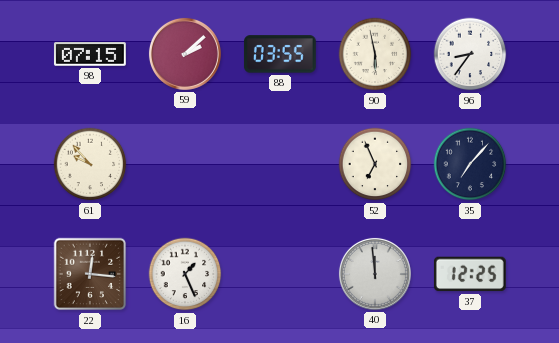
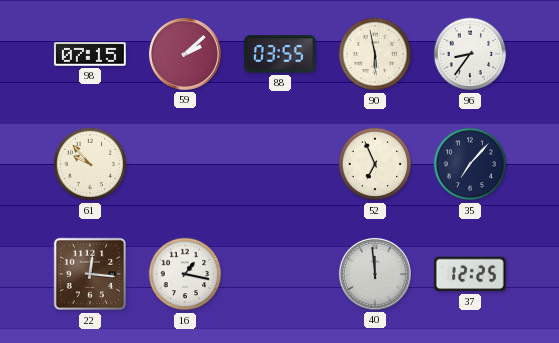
16: 1:26 -> 1:17 (185, 274)
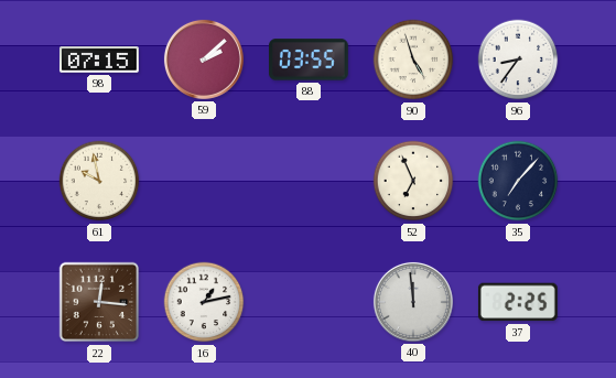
90: 5:58 -> 4:57 (413, 60)
61: 9:53 -> 9:58 (99, 181)
16: 1:17 -> 1:13 (204, 302)
37: 12:25 -> 2:25 (518, 302)
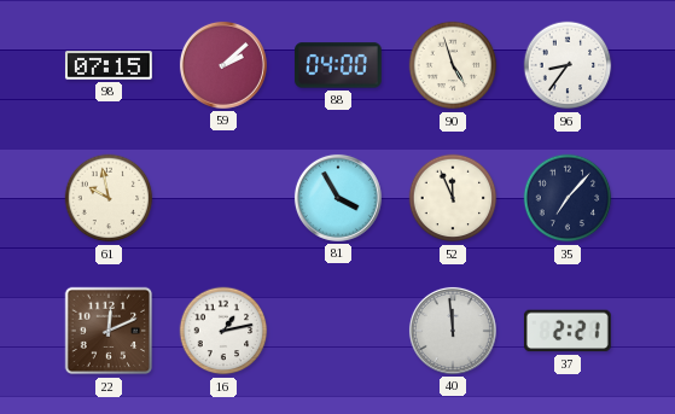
88: 03:55 -> 04:00 (338, 65)
81: none -> 3:55 (338, 198)
52: 6:56 -> 11:56 (453, 198)
22: 12:16 -> 12:11 (109, 331)
37: 2:25 -> 2:21 (568, 331)
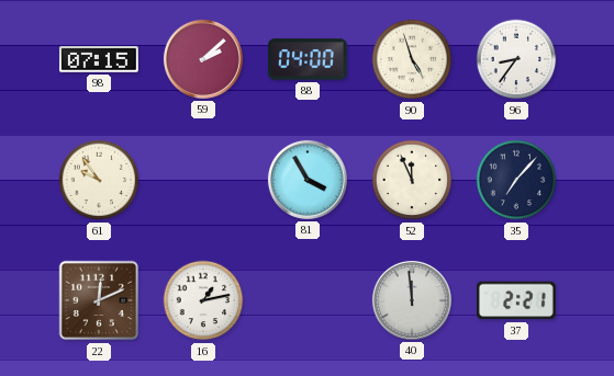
61: 9:58 -> 9:54 (99, 180)
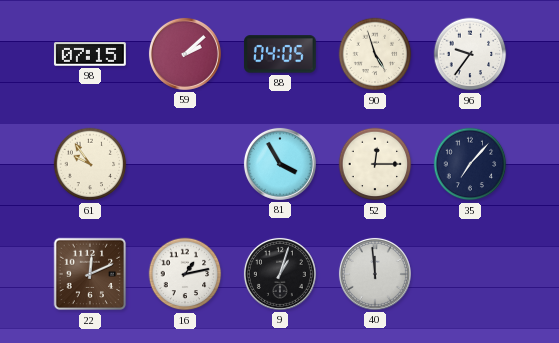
88: 04:00 -> 04:05 (280, 54)
96: 8:36 -> 9:36 (470, 54)
52: 11:56 -> 12:15 (375, 164)
9: none -> 1:03 (280, 274)
37: 2:21 -> none (516, 300)
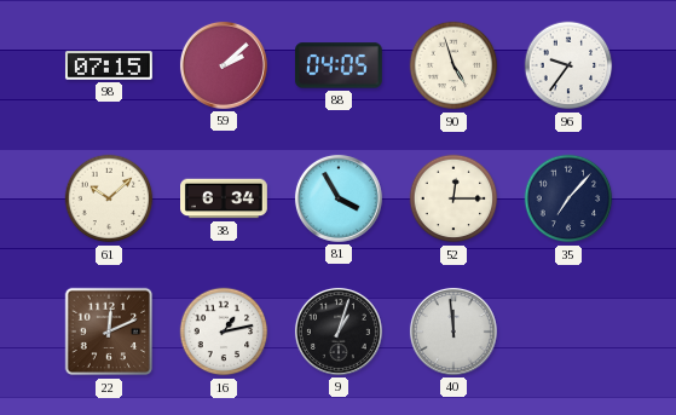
61: 9:54 -> 10:08 (109, 198)
38: none -> 6:34 (225, 198)
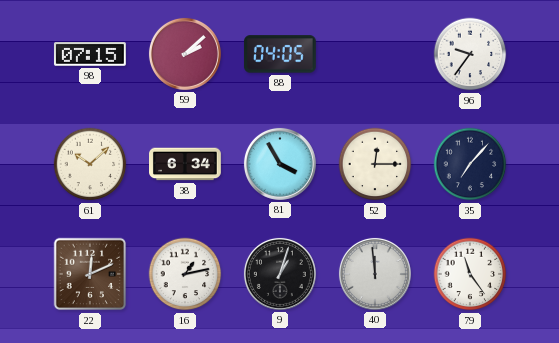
90: 4:57 -> none (453, 65)
79: none -> 11:24 (470, 274)
